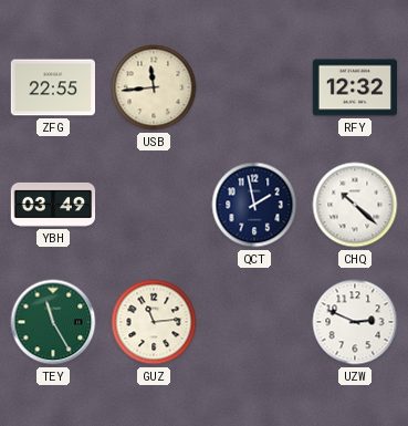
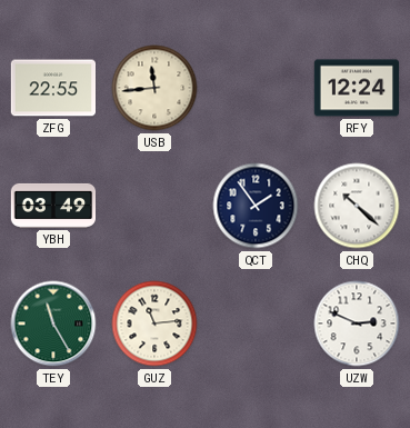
RFY: 12:32 -> 12:24 (357, 88)
QCT: 1:58 -> 1:54 (256, 206)
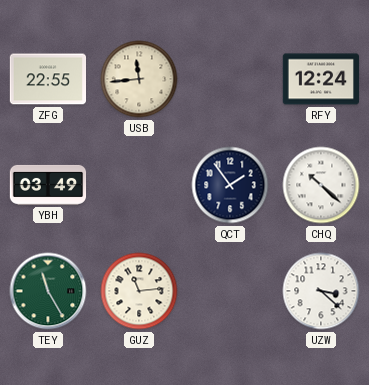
UZW: 2:49 -> 3:22 (321, 291)
